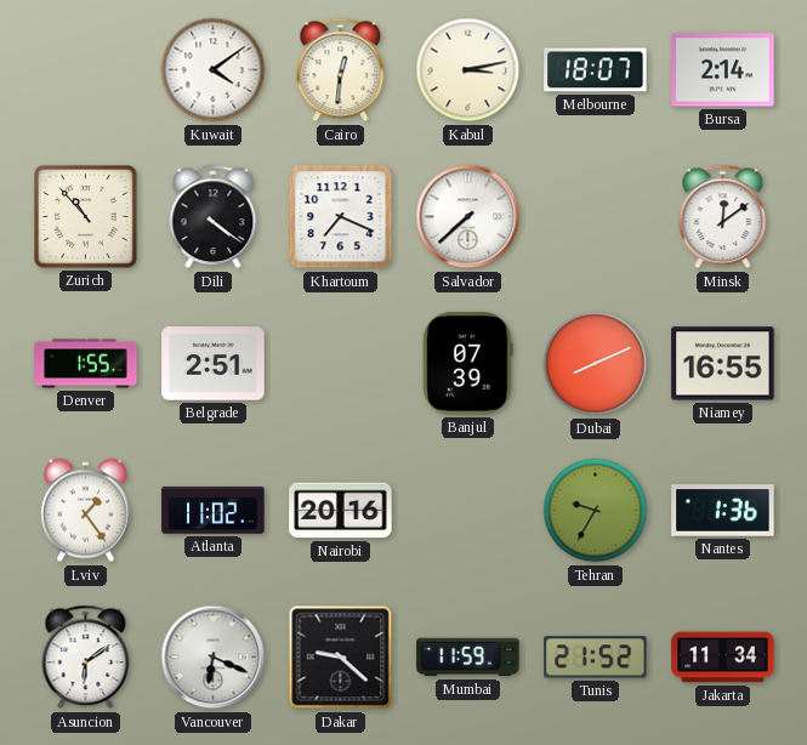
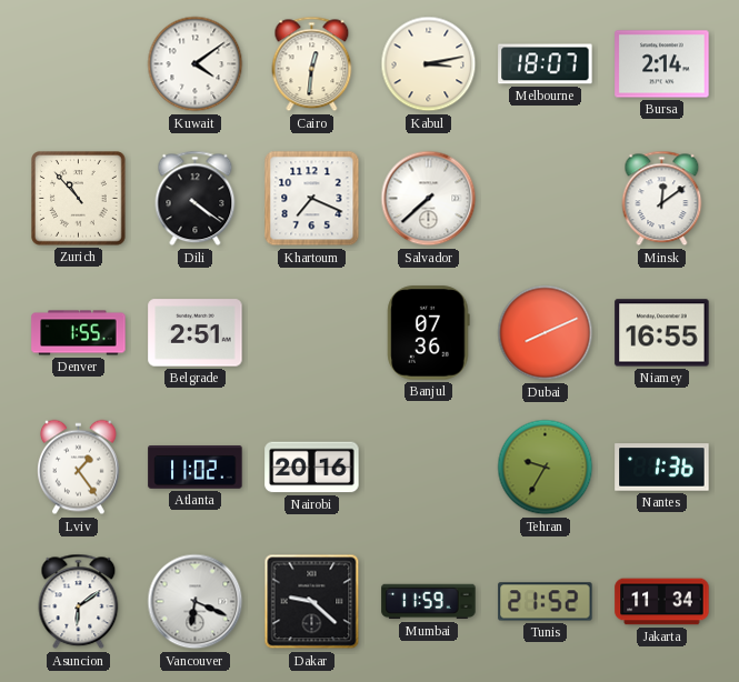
Banjul: 07:39 -> 07:36 (429, 333)
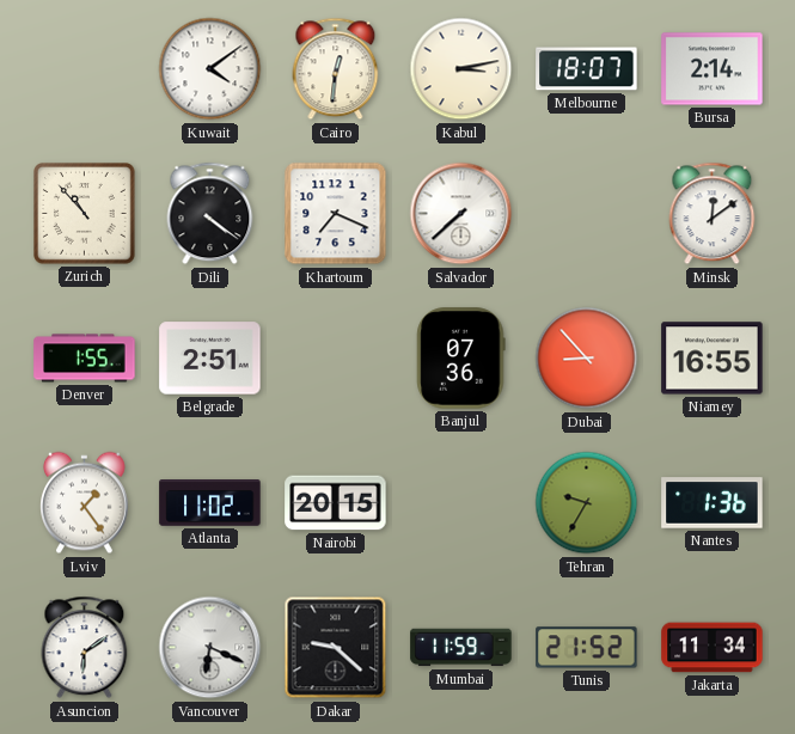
Dubai: 8:11 -> 8:53 (587, 359)
Nairobi: 20:16 -> 20:15 (336, 503)
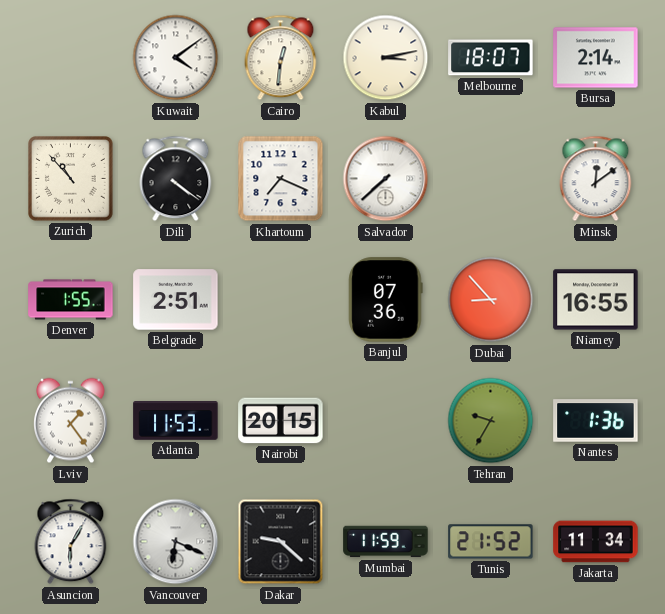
Atlanta: 11:02 -> 11:53 (176, 421)
Asuncion: 6:09 -> 6:05 (71, 542)
